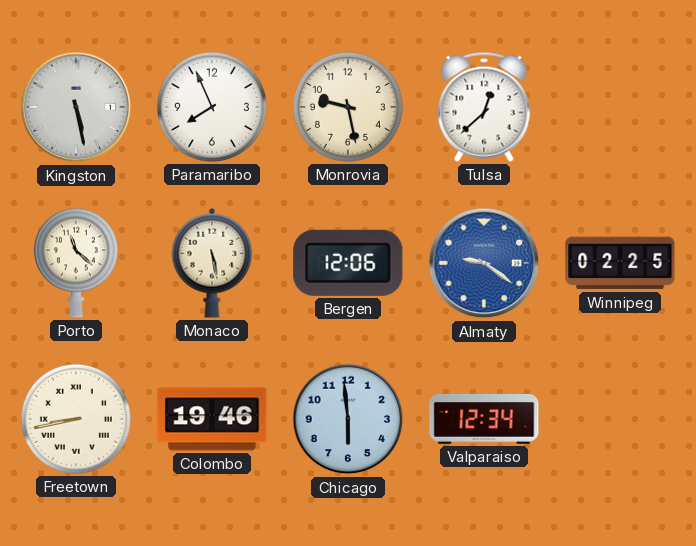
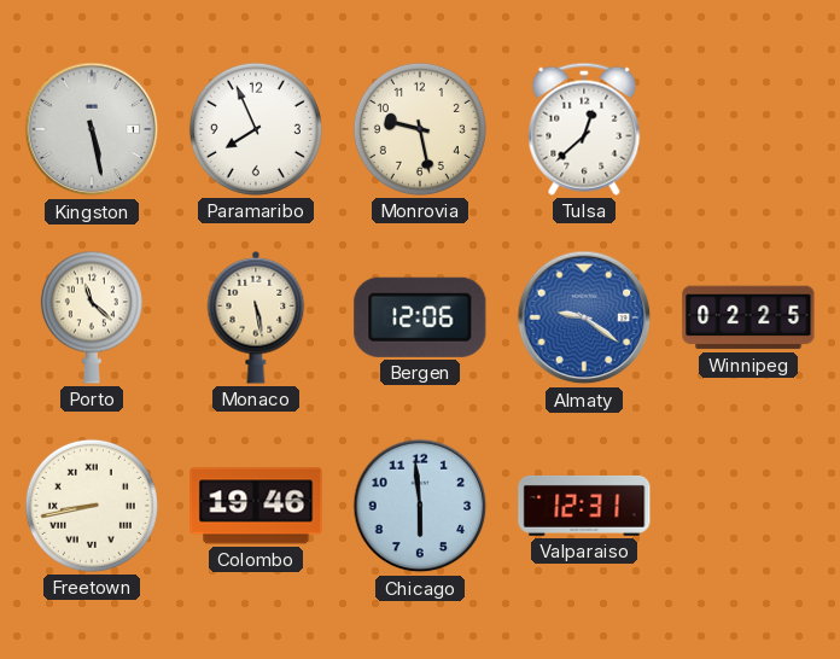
Valparaiso: 12:34 -> 12:31 (584, 506)
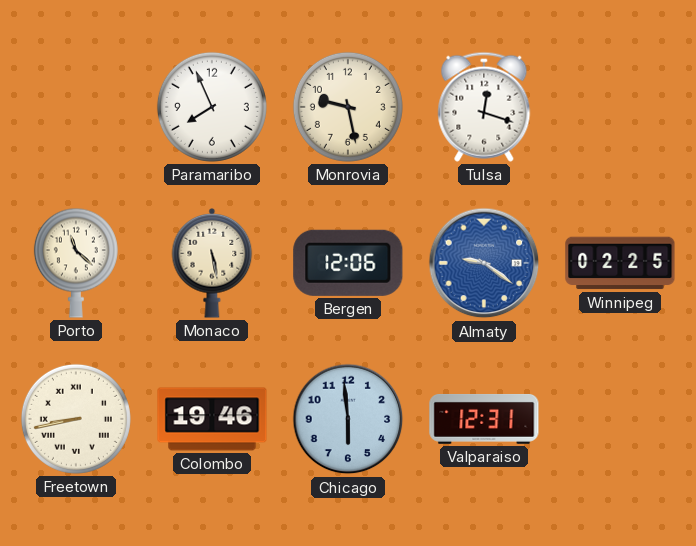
Kingston: 5:28 -> none (92, 129)
Tulsa: 12:38 -> 12:18 (484, 107)
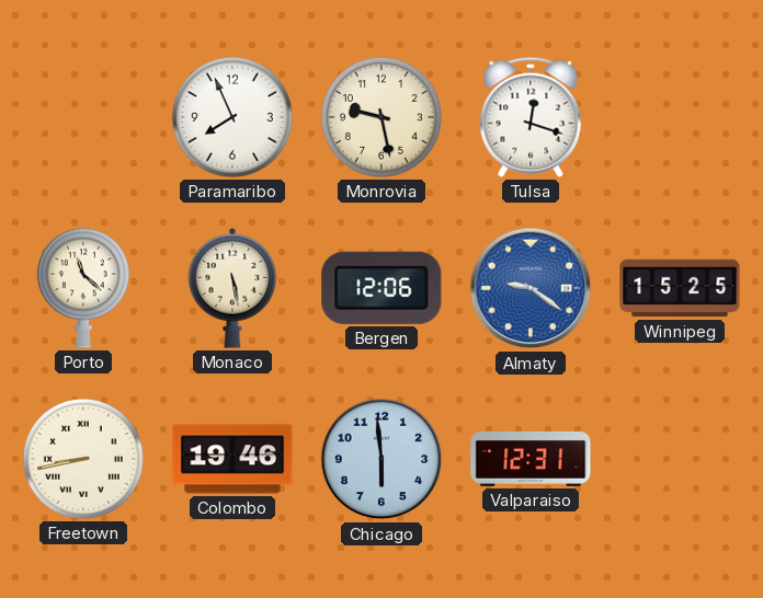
Winnipeg: 02:25 -> 15:25 (680, 288)
